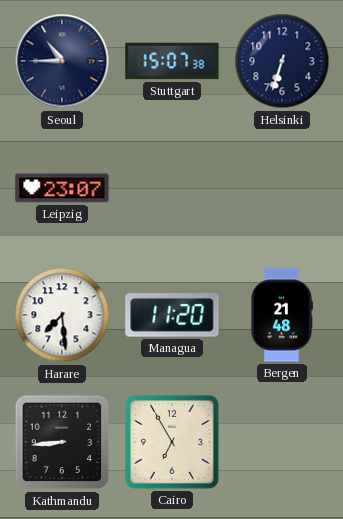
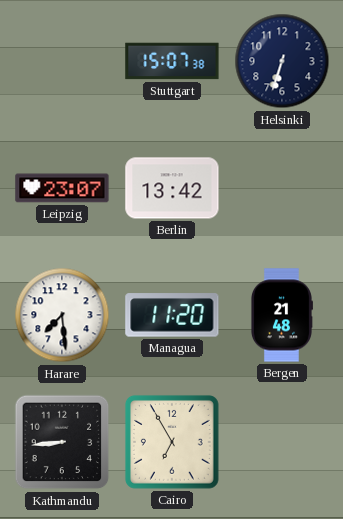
Seoul: 10:45 -> none (62, 61)
Berlin: none -> 13:42 (172, 188)
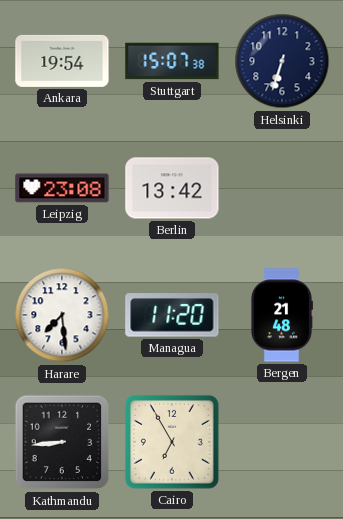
Ankara: none -> 19:54 (62, 61)
Leipzig: 23:07 -> 23:08 (62, 188)
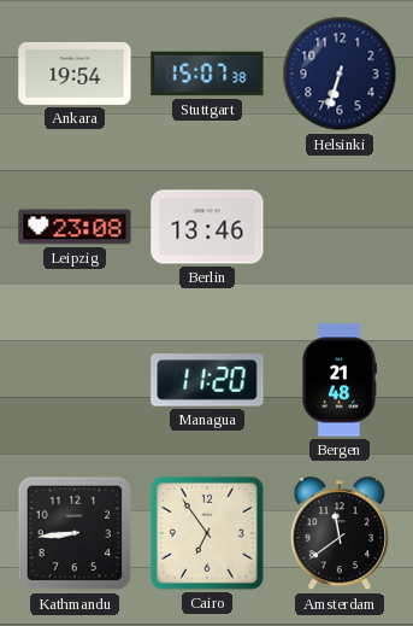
Berlin: 13:42 -> 13:46 (207, 227)
Harare: 7:29 -> none (62, 315)
Cairo: 6:55 -> 6:54 (207, 533)
Amsterdam: none -> 11:39 (340, 534)
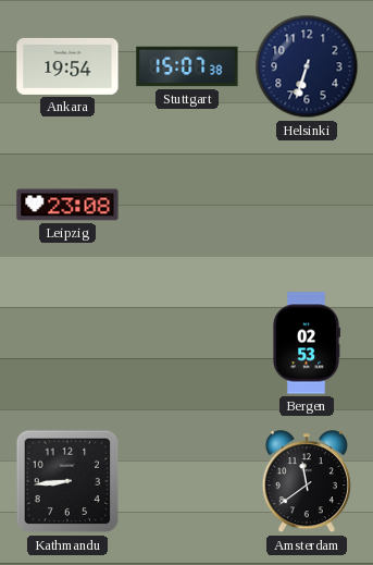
Berlin: 13:46 -> none (207, 227)
Managua: 11:20 -> none (207, 380)
Bergen: 21:48 -> 02:53 (306, 343)
Cairo: 6:54 -> none (207, 533)
